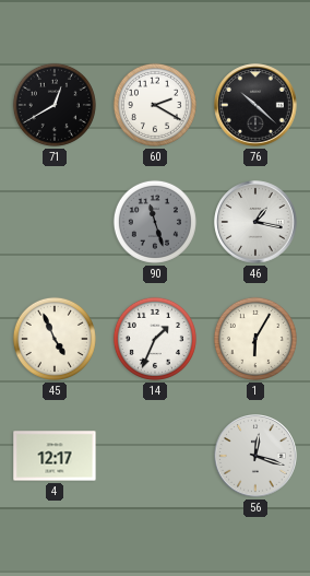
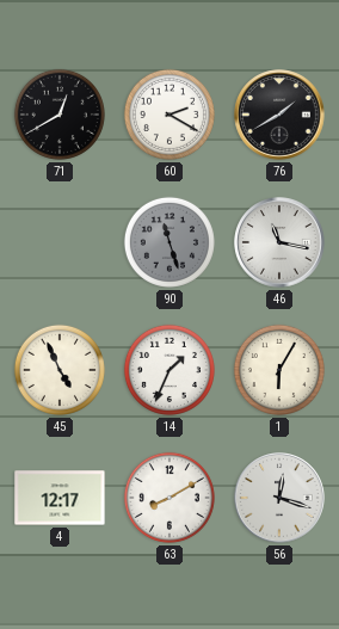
76: 10:22 -> 1:40 (279, 115)
46: 1:17 -> 11:17 (279, 242)
63: none -> 8:10 (169, 498)
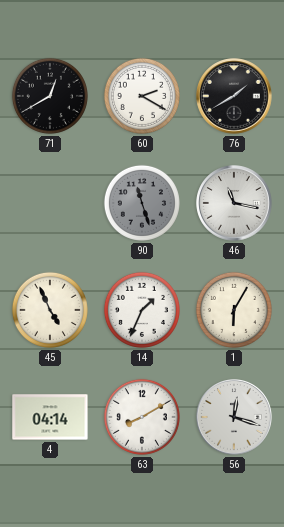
4: 12:17 -> 04:14 (50, 417)
